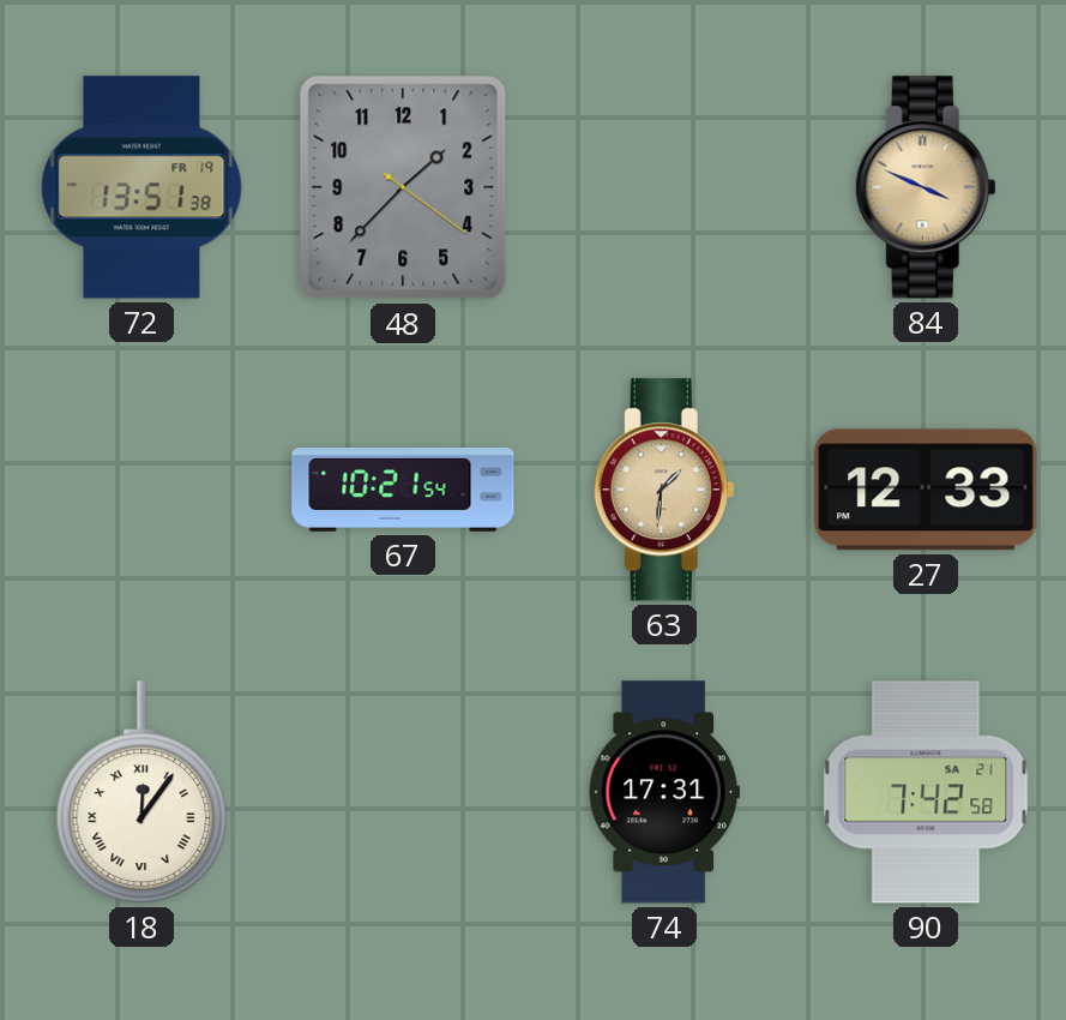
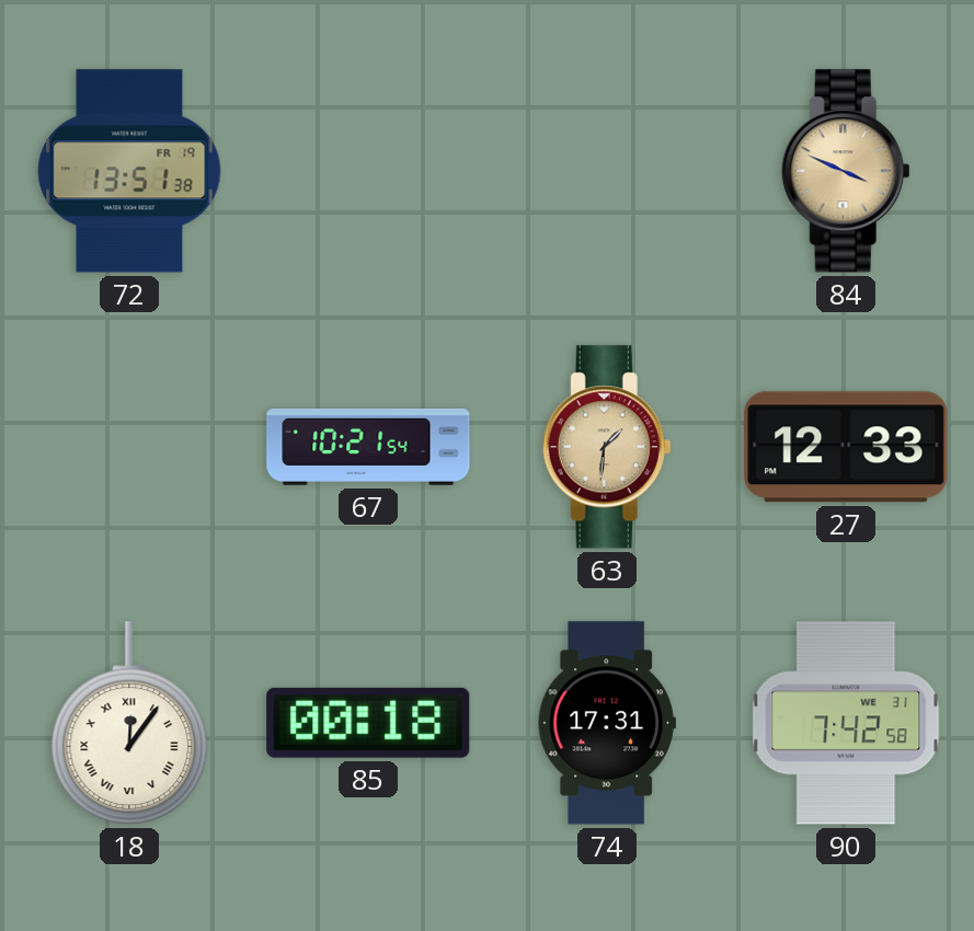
48: 1:37 -> none (403, 187)
85: none -> 00:18 (368, 723)
90 date: SA 21 -> WE 31 (846, 723)
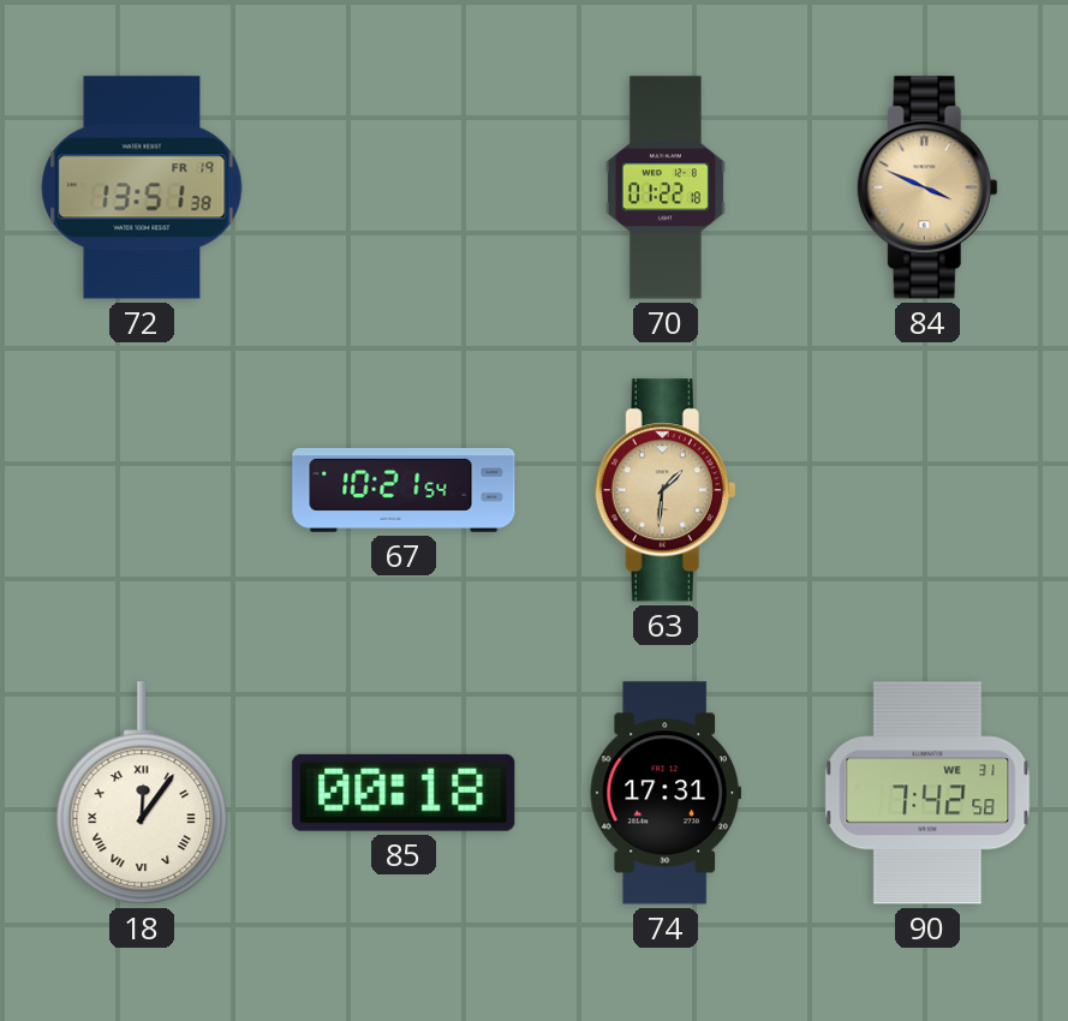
70: none -> 01:22 (666, 187)
27: 12:33 -> none (846, 447)
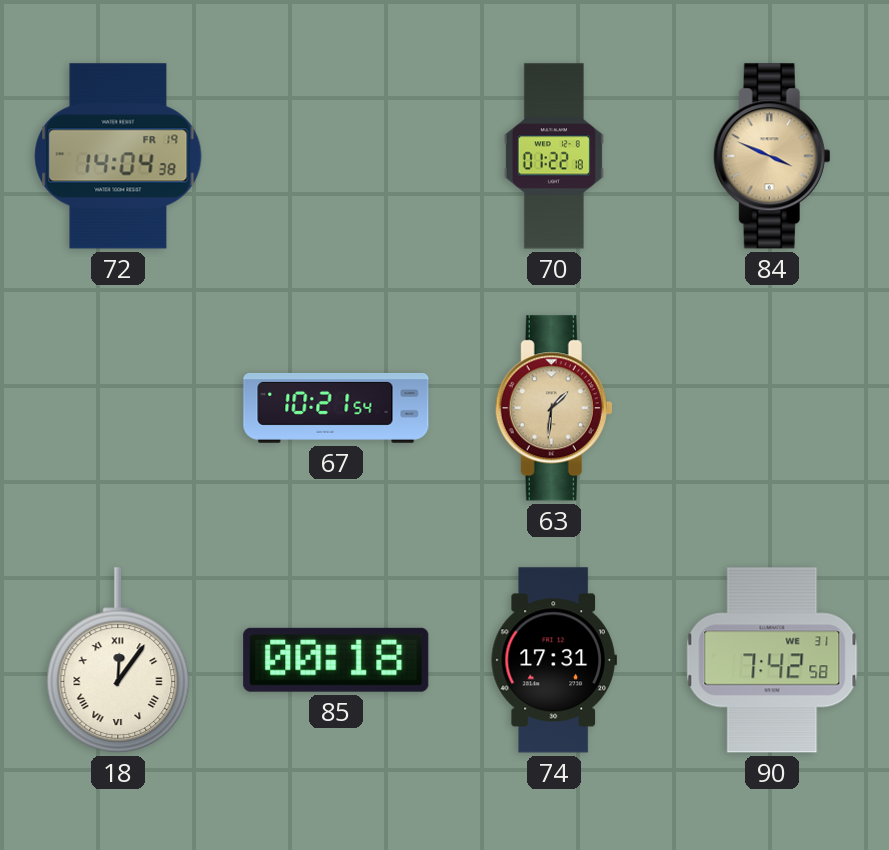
72: 13:51 -> 14:04 (118, 156)
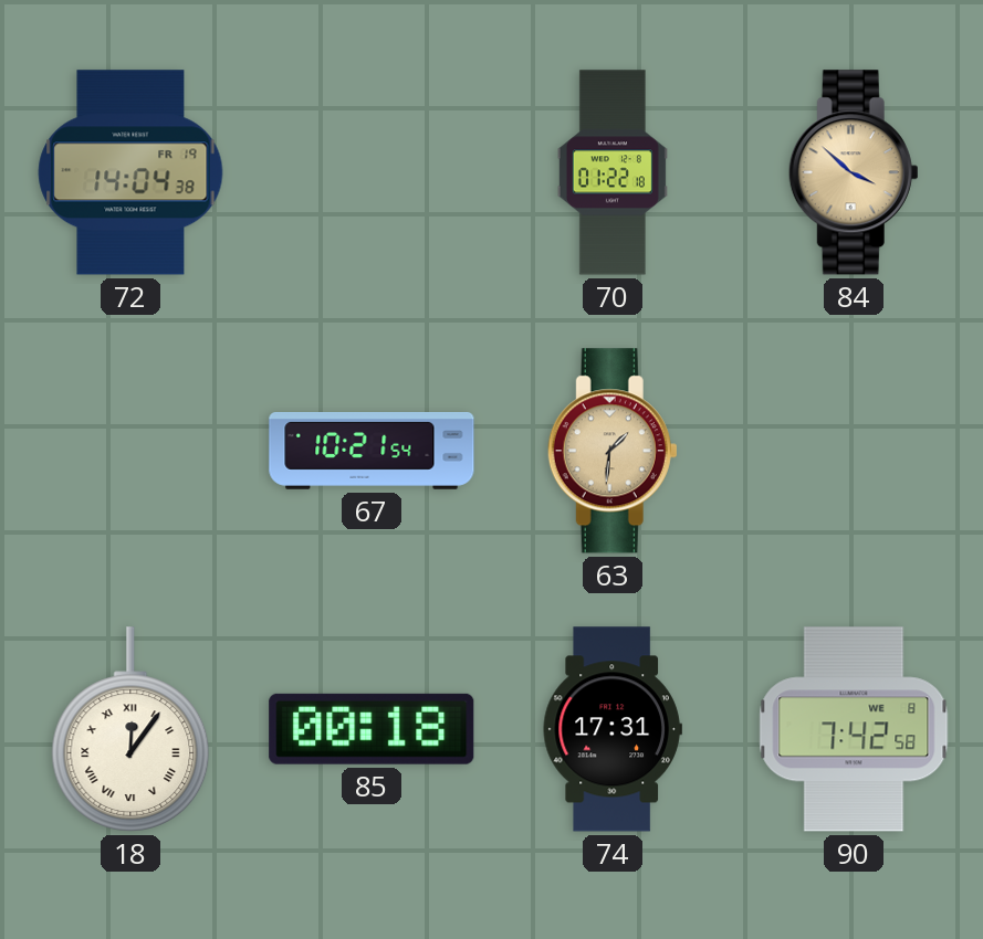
84: 3:49 -> 3:52 (854, 172)
90 date: WE 31 -> WE 8 (854, 729)
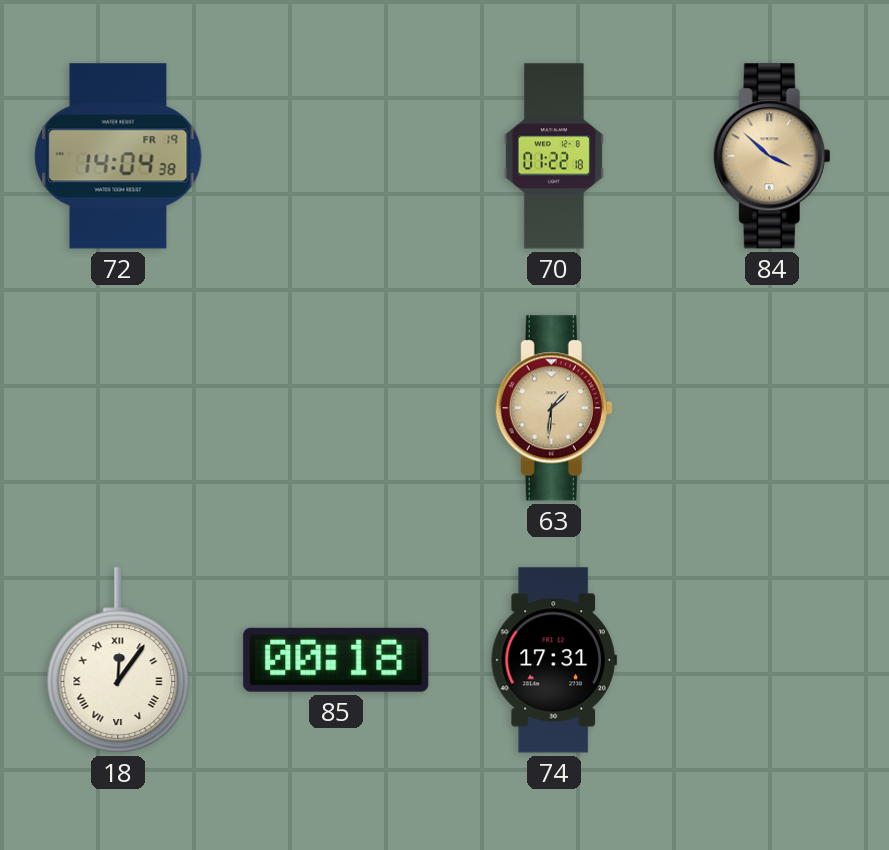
67: 10:21 -> none (372, 451)
90: 7:42 -> none (854, 729)
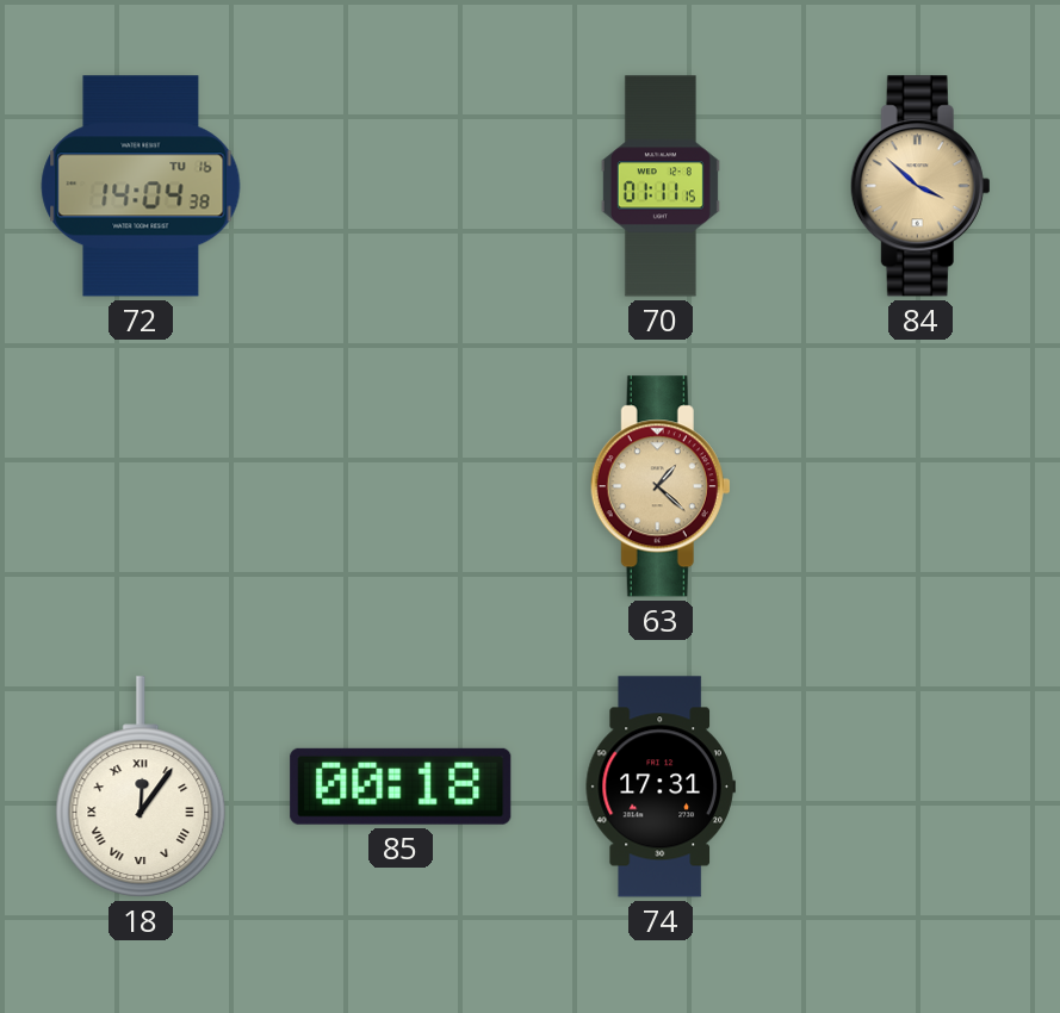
72 date: FR 19 -> TU 16 (141, 186)
70: 01:22 -> 01:11 (661, 186)
63: 1:31 -> 1:22 (661, 486)
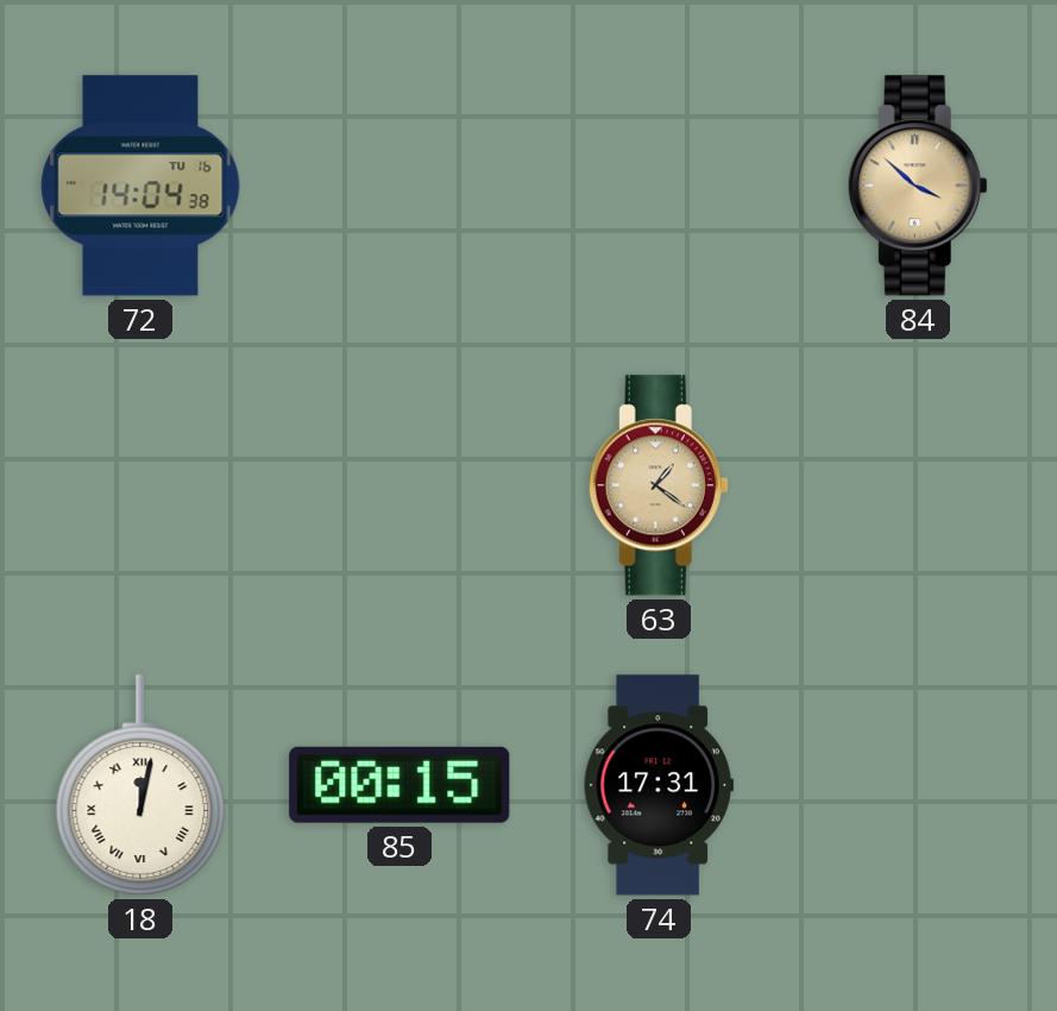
70: 01:11 -> none (661, 186)
63: 1:22 -> 1:21 (659, 485)
18: 12:06 -> 12:02 (140, 785)
85: 00:18 -> 00:15 (399, 785)
